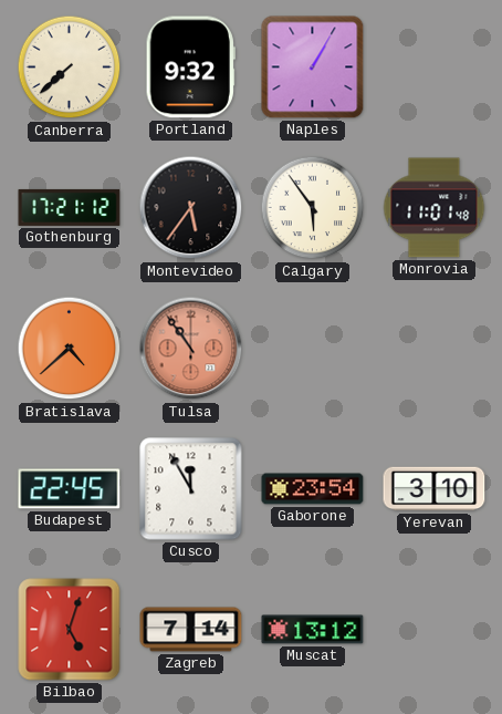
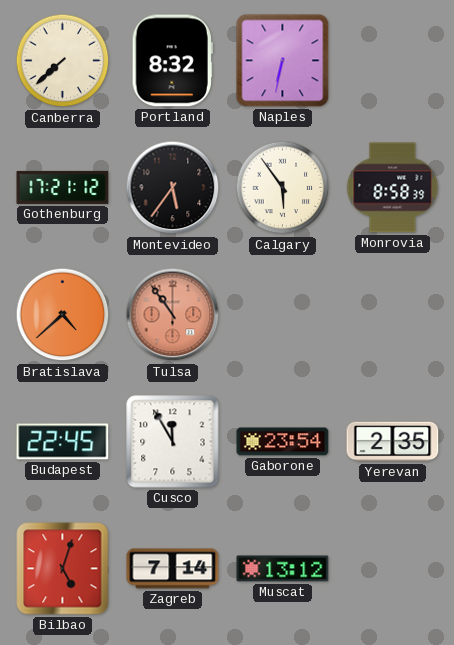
Portland: 9:32 -> 8:32 (172, 61)
Naples: 1:05 -> 6:32 (283, 61)
Monrovia: 11:01 -> 8:58 (393, 188)
Yerevan: 3:10 -> 2:35 (393, 442)
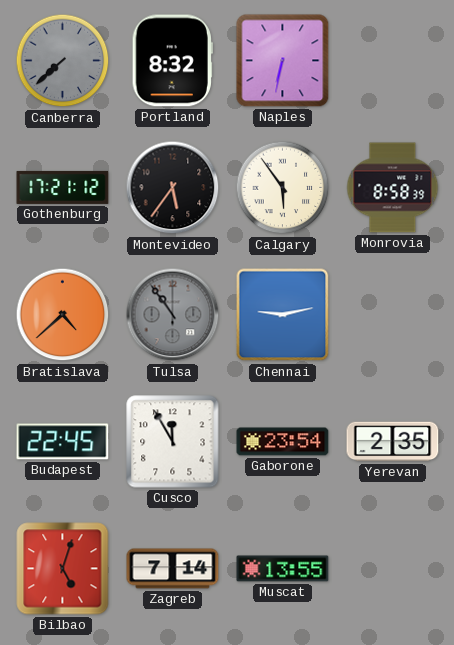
Canberra dial: cream -> grey (63, 61)
Tulsa dial: salmon -> grey (173, 315)
Chennai: none -> 9:13 (283, 315)
Muscat: 13:12 -> 13:55 (283, 569)
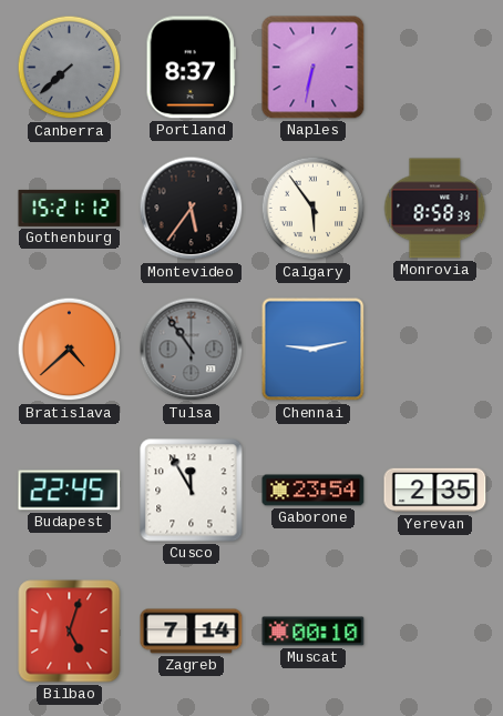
Portland: 8:32 -> 8:37 (191, 68)
Gothenburg: 17:21 -> 15:21 (70, 208)
Muscat: 13:55 -> 00:10 (314, 632)
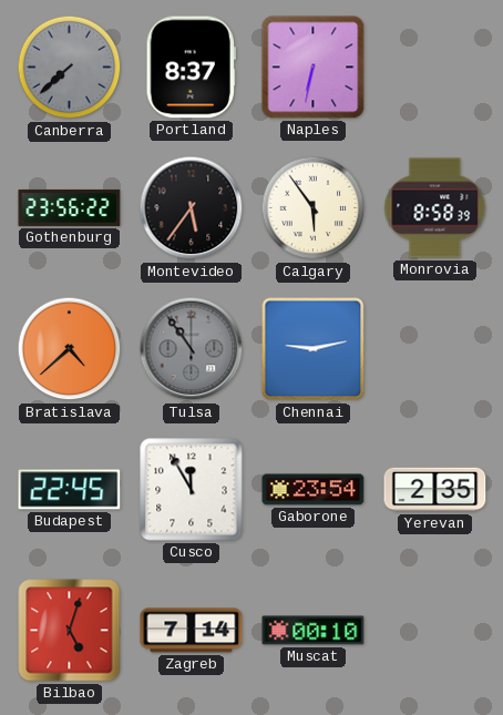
Gothenburg: 15:21 -> 23:56 (70, 207)
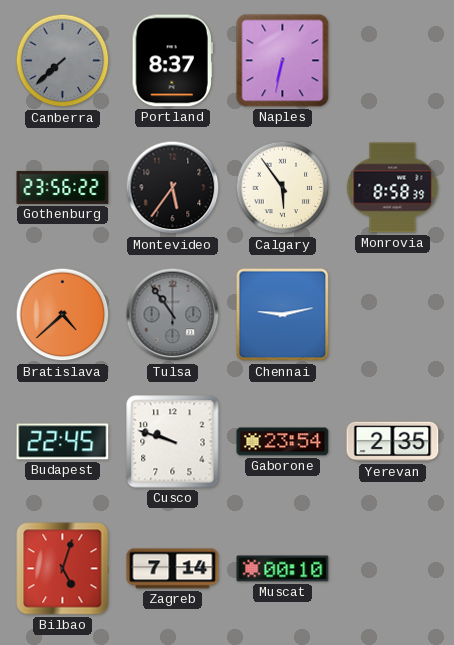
Cusco: 11:55 -> 9:48 (173, 442)
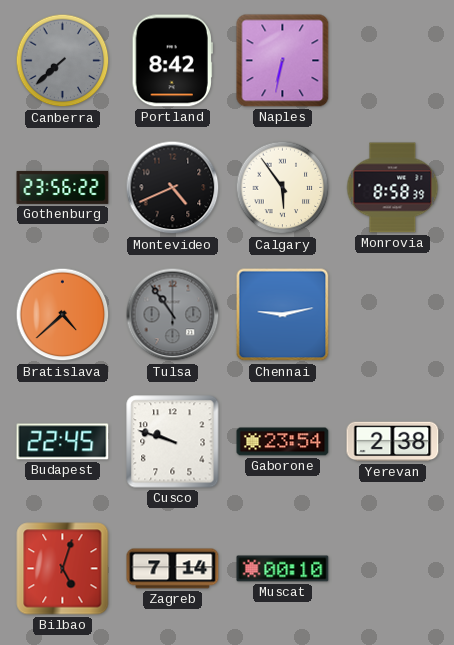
Portland: 8:37 -> 8:42 (172, 61)
Montevideo: 5:36 -> 4:41 (173, 188)
Yerevan: 2:35 -> 2:38 (393, 442)
